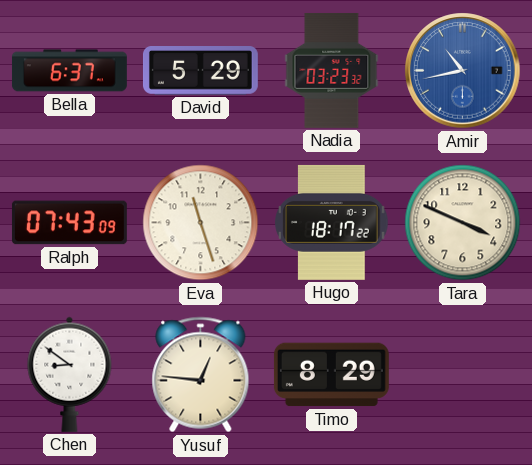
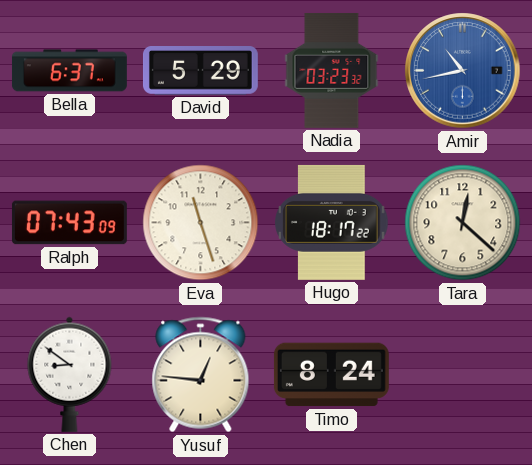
Tara: 3:49 -> 12:22 (463, 223)
Timo: 8:29 -> 8:24 (331, 375)
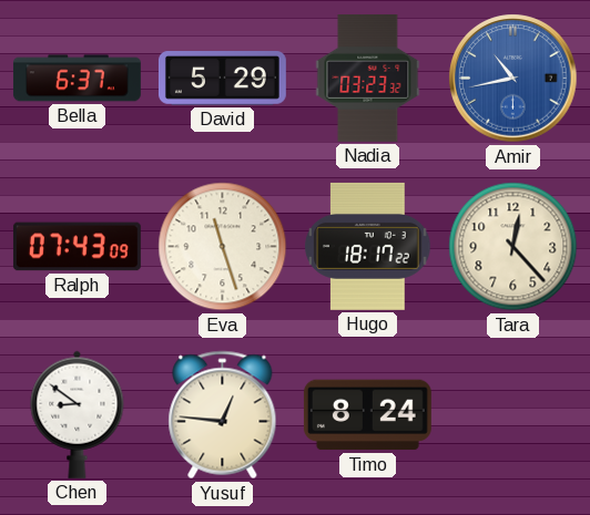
Tara: 12:22 -> 12:23 (513, 247)
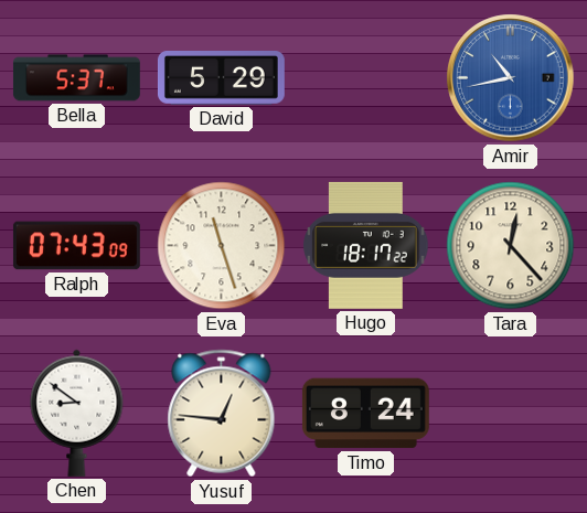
Bella: 6:37 -> 5:37 (76, 78)
Nadia: 03:23 -> none (368, 78)
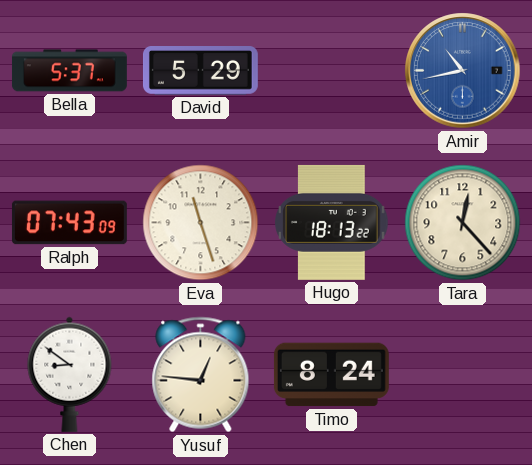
Hugo: 18:17 -> 18:13 (332, 222)
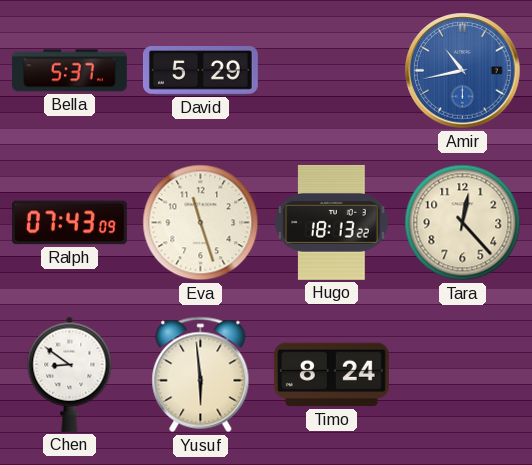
Yusuf: 12:46 -> 5:59 (201, 375)
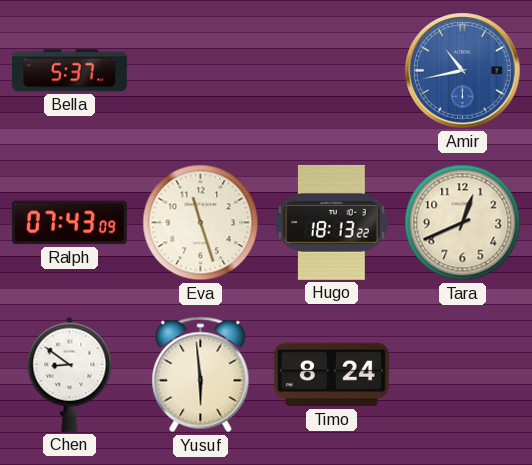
David: 5:29 -> none (200, 71)
Tara: 12:23 -> 12:41 (463, 223)
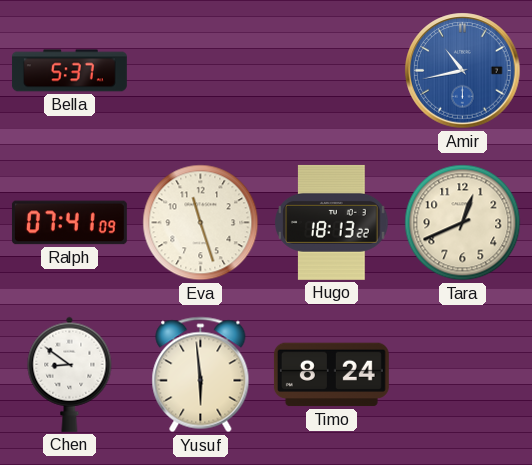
Ralph: 07:43 -> 07:41 (69, 223)
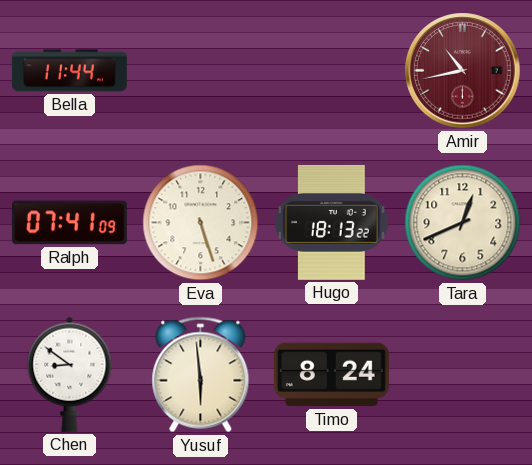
Bella: 5:37 -> 11:44 (69, 71)
Amir dial: blue -> burgundy (463, 71)
Eva: 11:27 -> 5:27 (201, 223)
